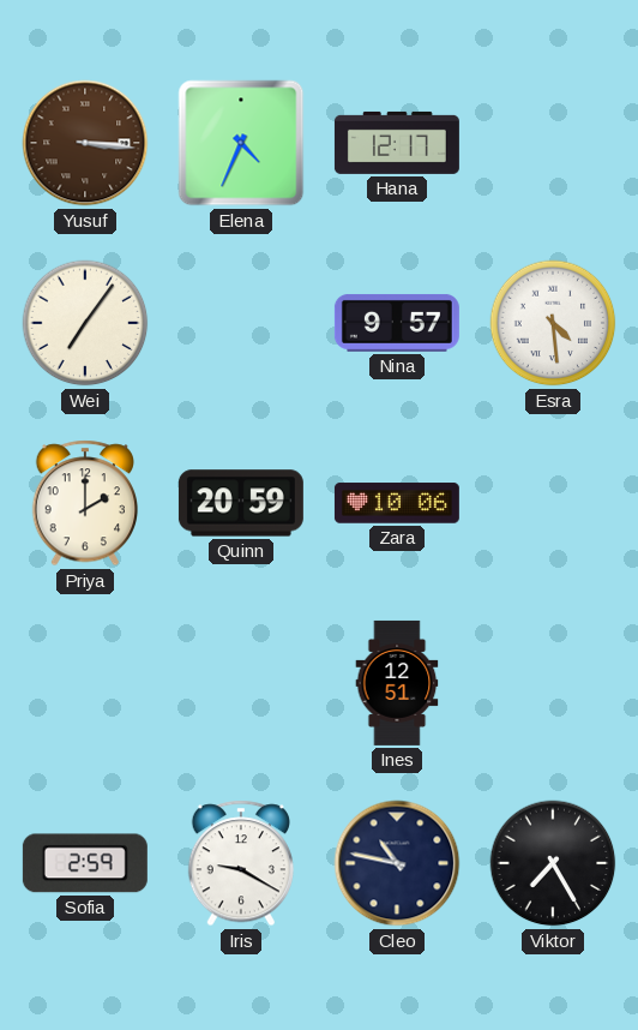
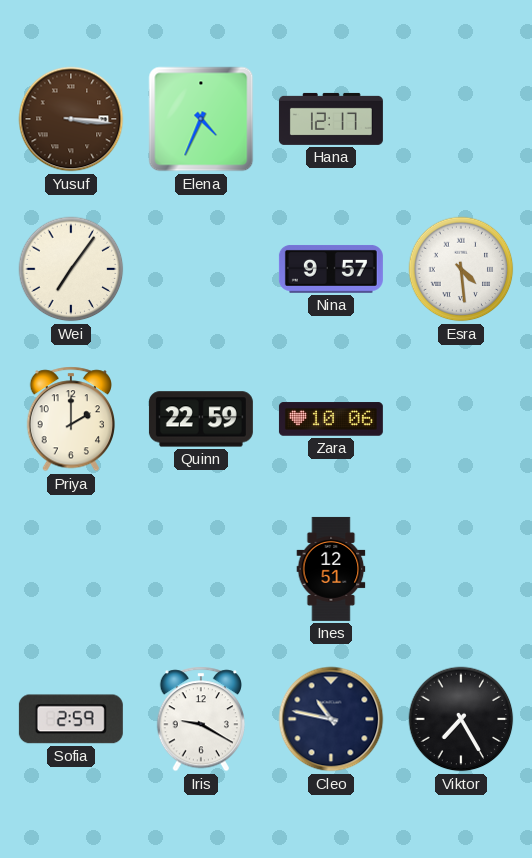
Quinn: 20:59 -> 22:59 (201, 419)
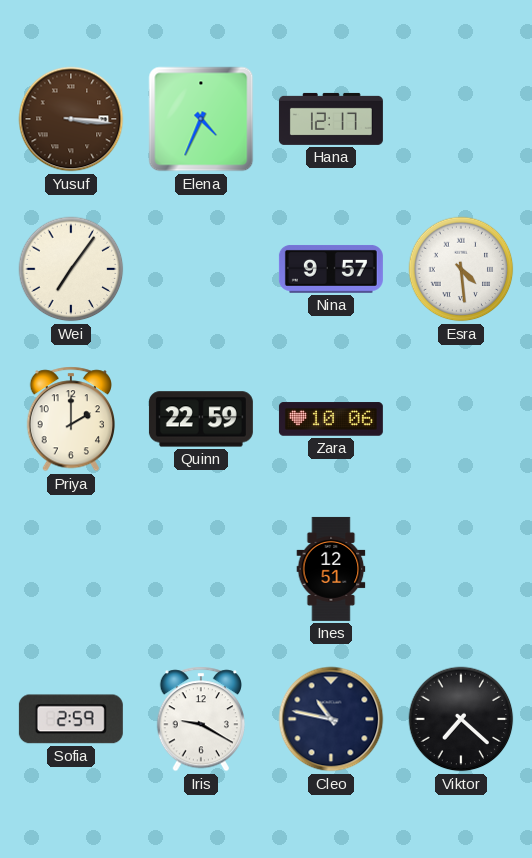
Viktor: 7:25 -> 7:22 (461, 719)
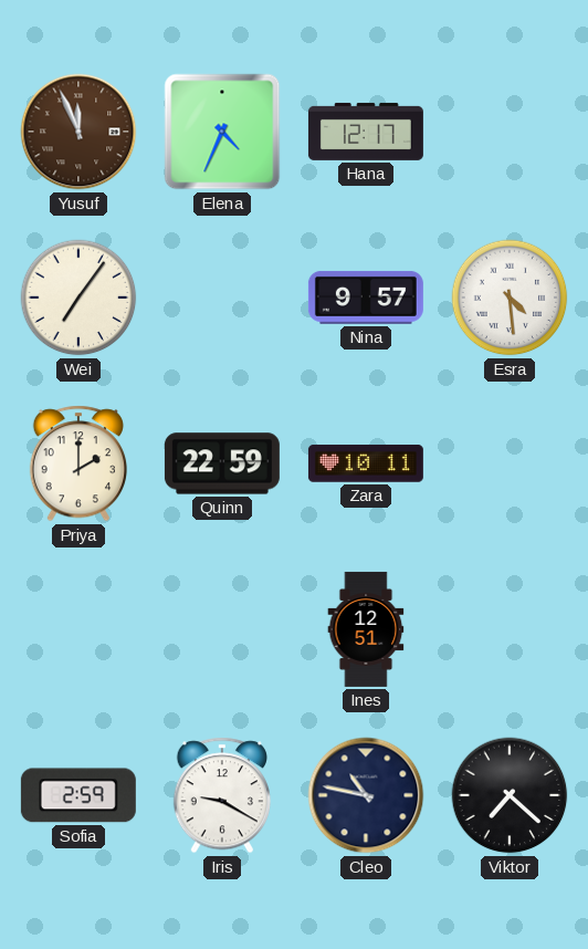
Yusuf: 3:16 -> 11:56 (78, 132)
Zara: 10:06 -> 10:11 (366, 463)
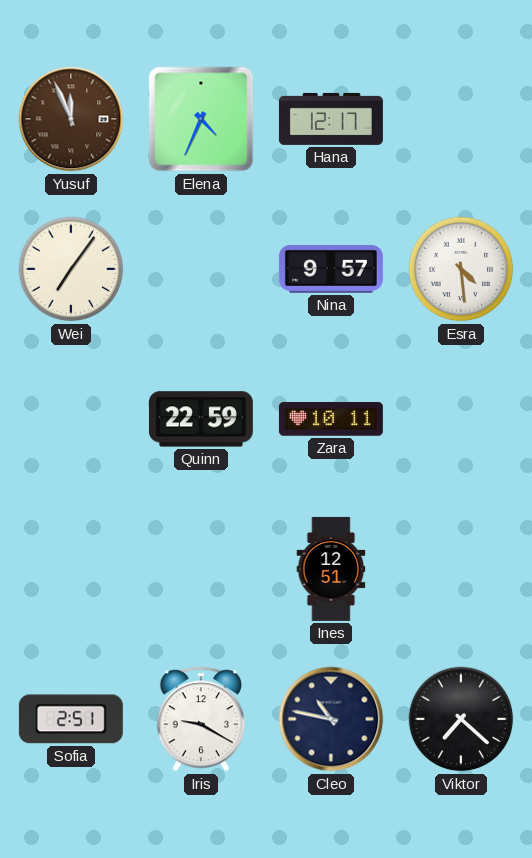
Priya: 2:00 -> none (77, 463)
Sofia: 2:59 -> 2:51 (71, 719)
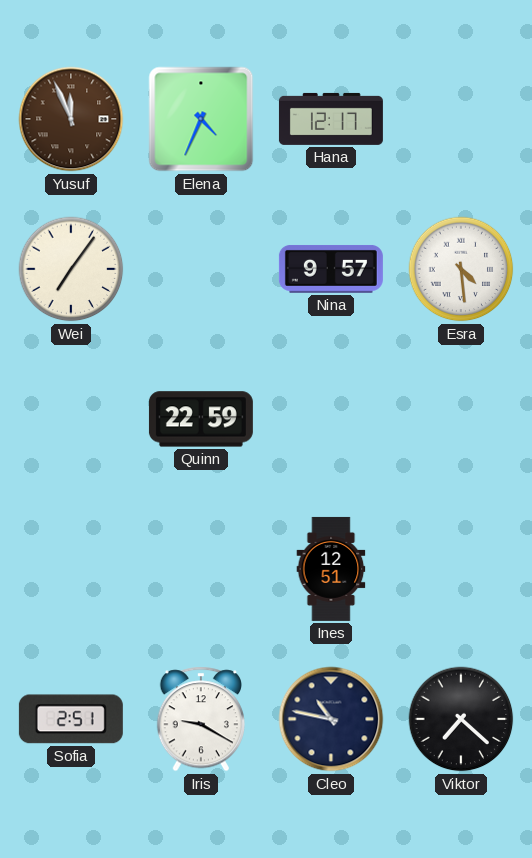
Zara: 10:11 -> none (331, 419)
